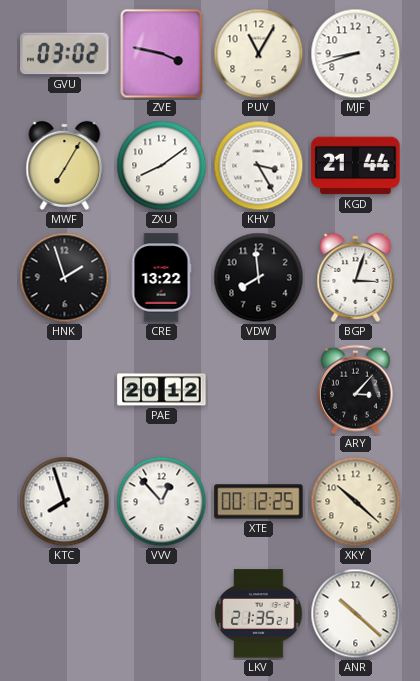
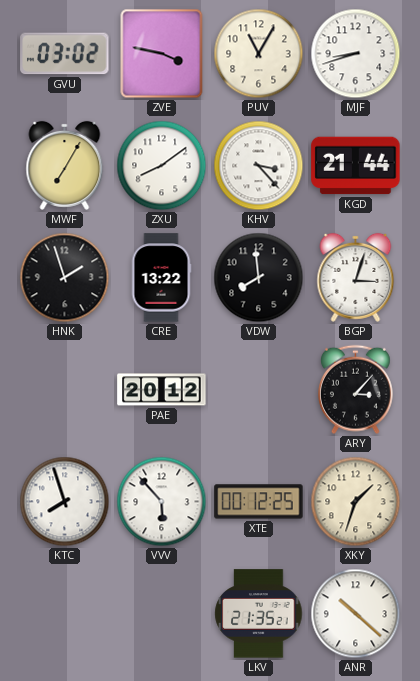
KHV: 3:25 -> 3:23 (259, 166)
VVV: 12:53 -> 5:53 (162, 502)
XKY: 10:22 -> 1:33 (356, 502)
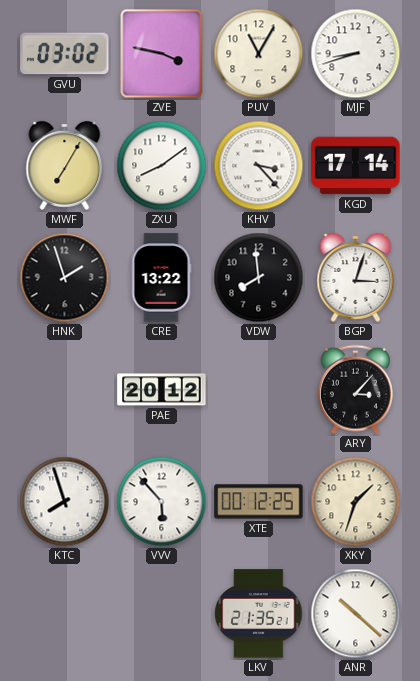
KGD: 21:44 -> 17:14 (356, 166)
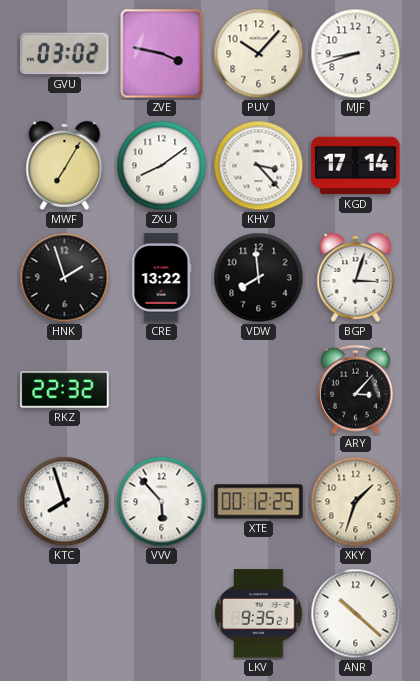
PUV: 11:05 -> 10:07 (259, 54)
RKZ: none -> 22:32 (65, 390)
PAE: 20:12 -> none (162, 390)
LKV: 21:35 -> 9:35 (259, 614)
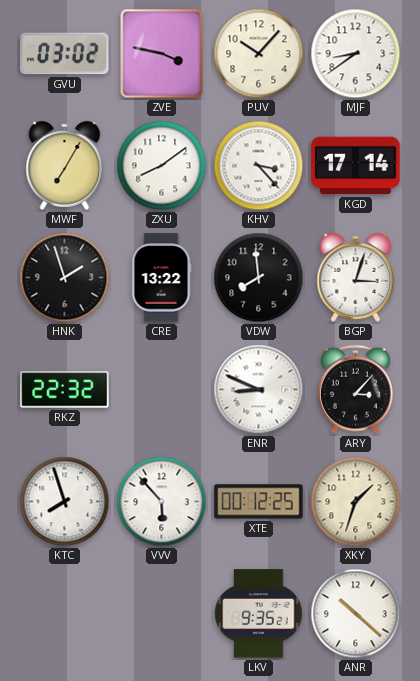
MJF: 8:42 -> 8:39 (356, 54)
ENR: none -> 8:49 (259, 390)
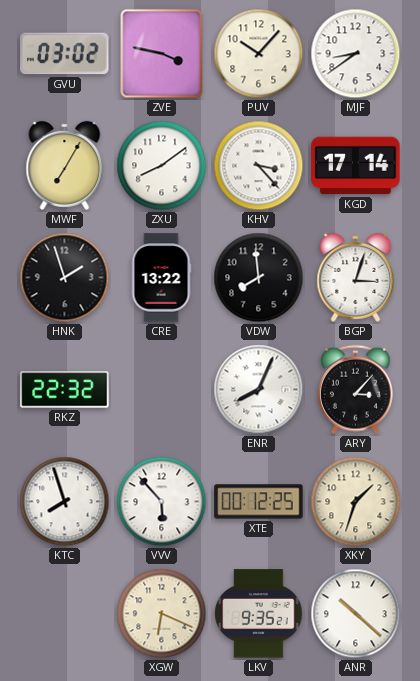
ENR: 8:49 -> 8:04 (259, 390)
XGW: none -> 6:19 (162, 614)
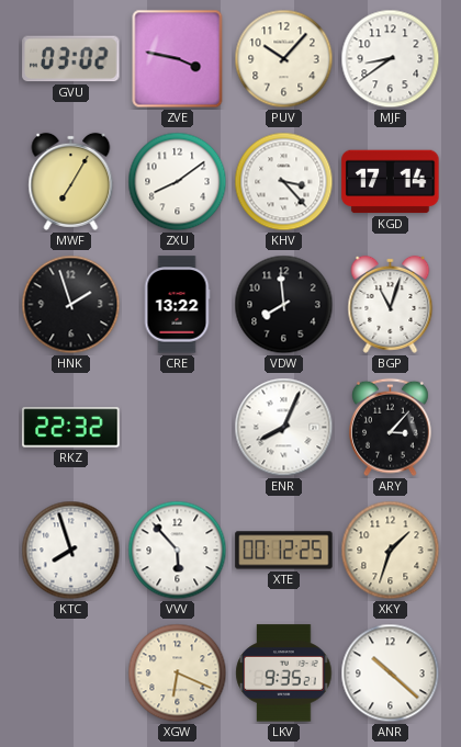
BGP: 3:03 -> 11:03 (391, 304)
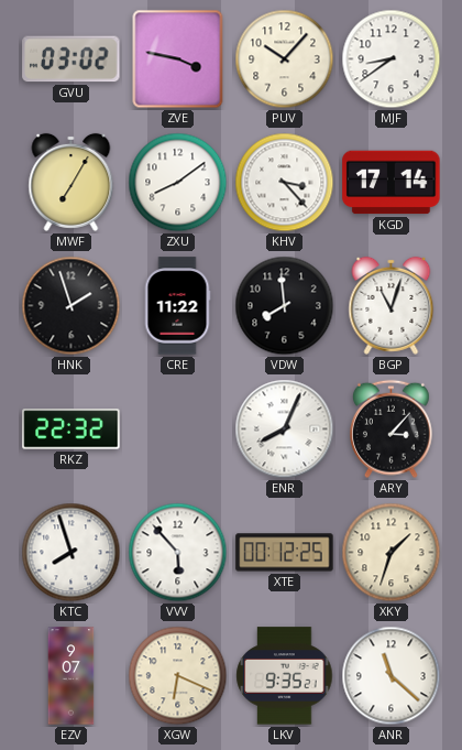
CRE: 13:22 -> 11:22 (177, 306)
EZV: none -> 9:07 (71, 676)
ANR: 10:22 -> 11:22 (392, 676)
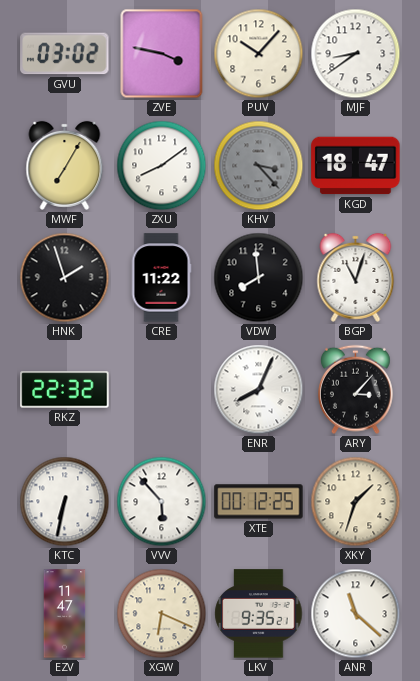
KHV dial: white -> grey (259, 166)
KGD: 17:14 -> 18:47 (356, 166)
KTC: 7:57 -> 6:32 (65, 502)
EZV: 9:07 -> 11:47 (65, 614)
